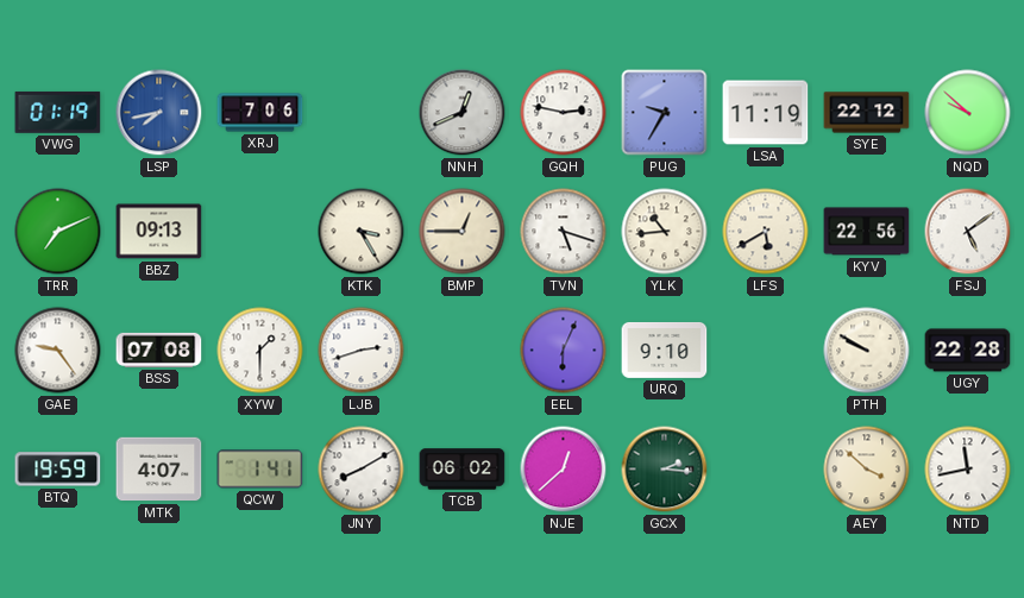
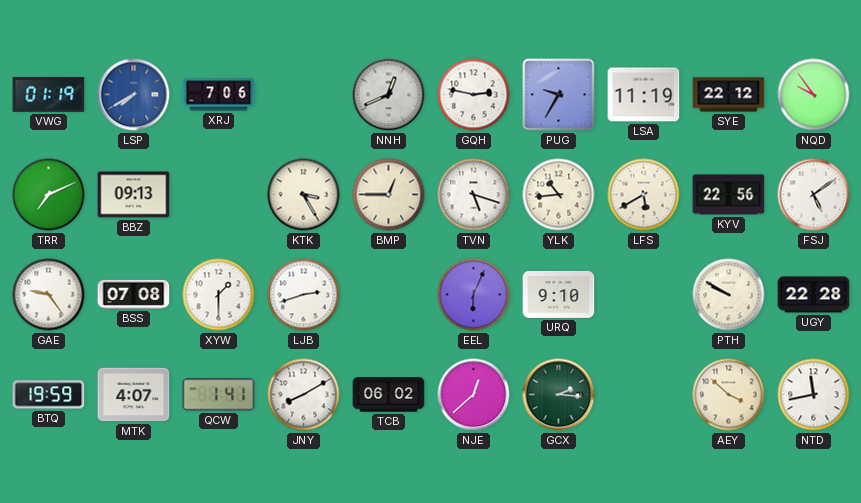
LSP: 7:43 -> 7:40 (134, 95)
NQD: 9:52 -> 9:54 (814, 95)
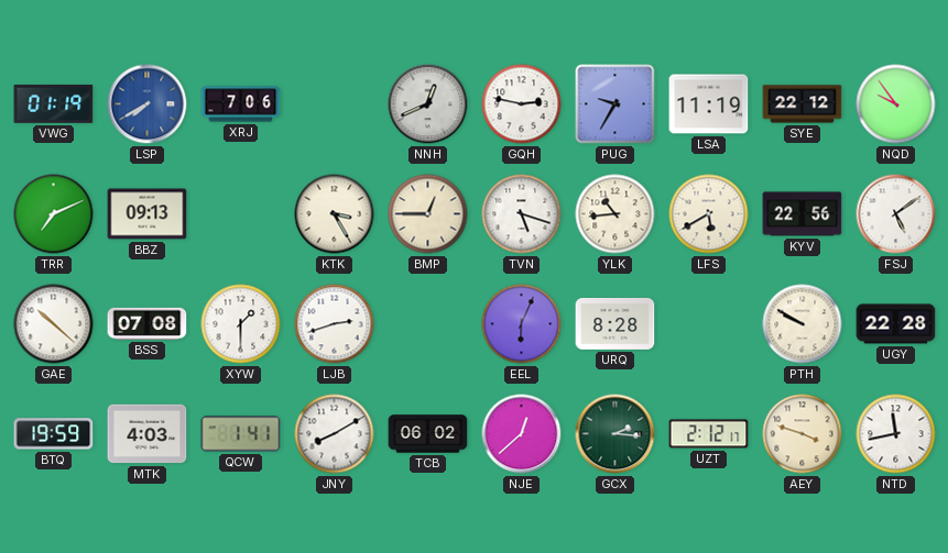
GAE: 9:24 -> 10:22 (54, 324)
URQ: 9:10 -> 8:28 (615, 323)
MTK: 4:07 -> 4:03 (148, 434)
UZT: none -> 2:12 (709, 434)
AEY: 3:52 -> 3:48 (803, 434)
